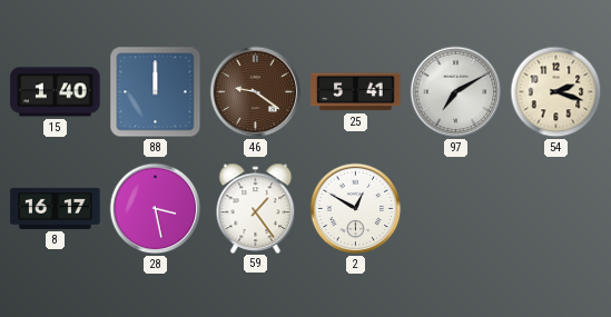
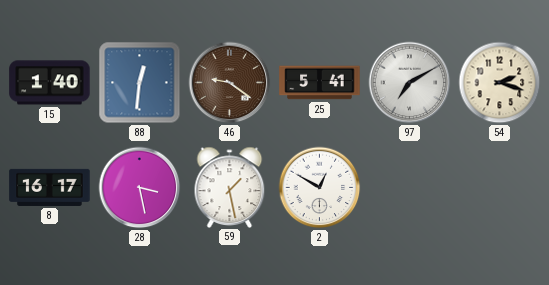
88: 12:00 -> 12:31 (140, 83)
59: 1:24 -> 1:28 (230, 187)
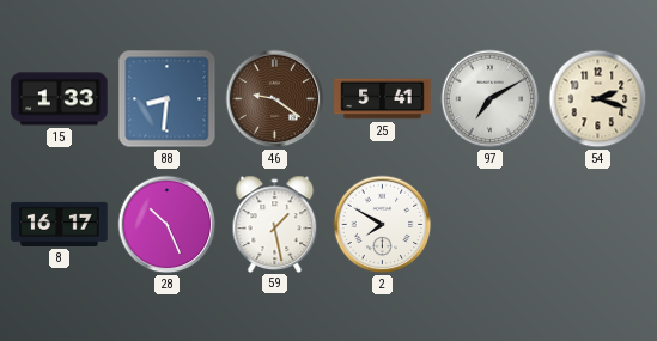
15: 1:40 -> 1:33 (60, 99)
88: 12:31 -> 8:31 (168, 99)
28: 3:28 -> 10:26 (168, 225)
2: 12:50 -> 7:50 (383, 225)
